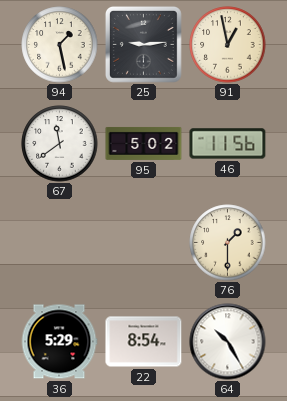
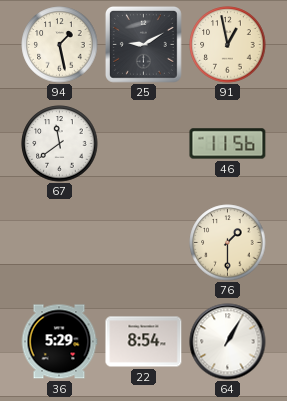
25: 9:14 -> 9:10 (144, 45)
95: 5:02 -> none (144, 143)
64: 10:25 -> 1:05 (228, 342)
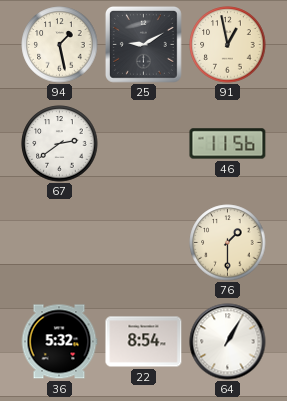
67: 11:39 -> 2:39 (60, 144)
36: 5:29 -> 5:32 (59, 342)
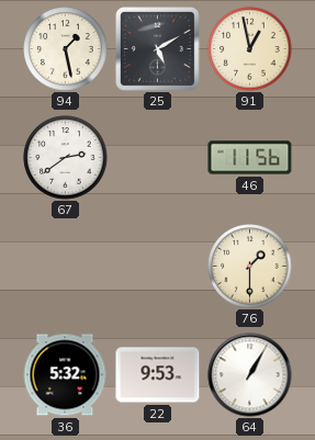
25: 9:10 -> 5:10 (158, 49)
22: 8:54 -> 9:53 (158, 375)
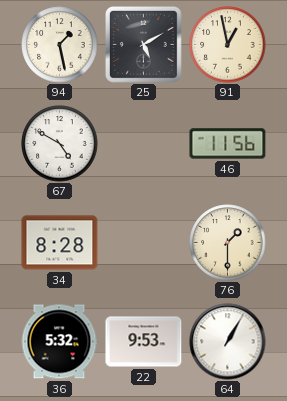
67: 2:39 -> 4:50 (60, 144)
34: none -> 8:28 (60, 243)
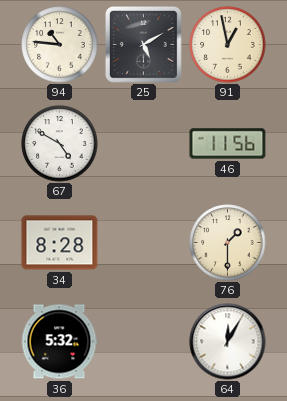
94: 1:28 -> 10:46 (60, 45)
22: 9:53 -> none (144, 342)
64: 1:05 -> 12:05 (228, 342)
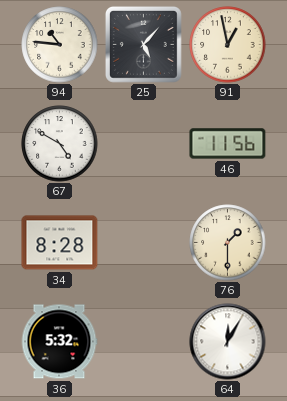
25: 5:10 -> 5:07 (144, 45)
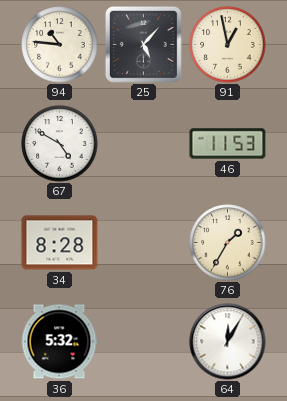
46: 11:56 -> 11:53 (228, 144)
76: 1:30 -> 1:35 (228, 243)
